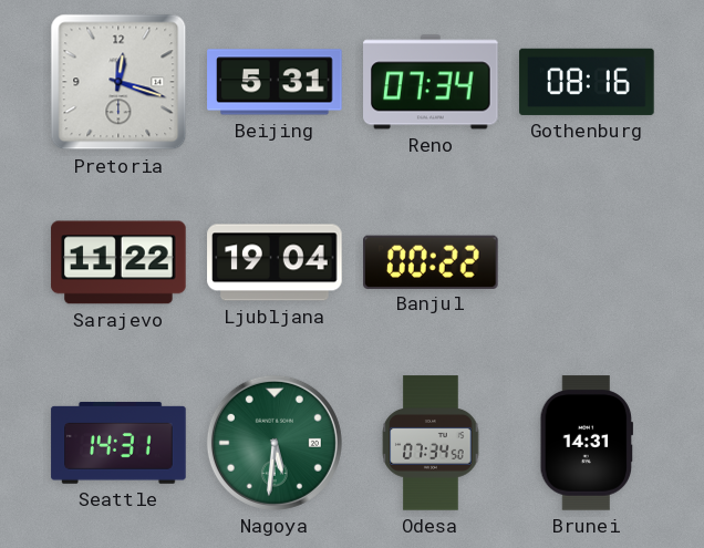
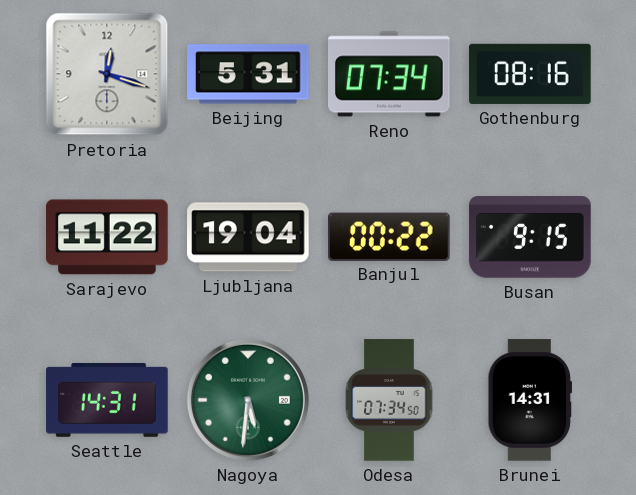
Busan: none -> 9:15 (530, 237)
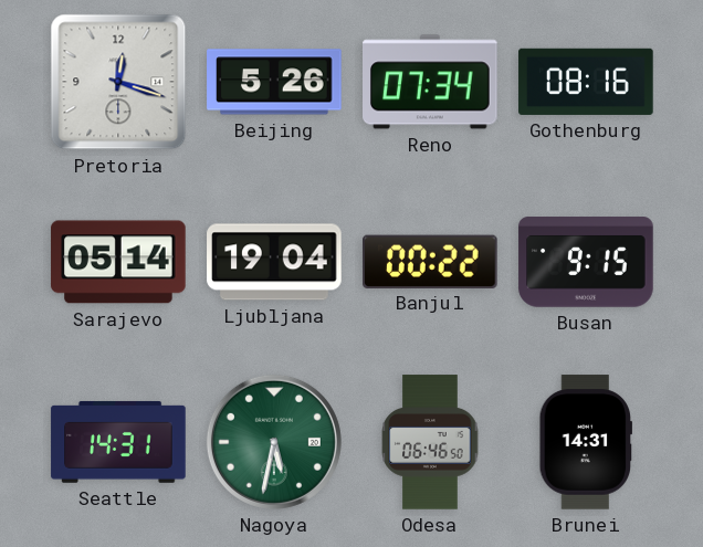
Beijing: 5:31 -> 5:26 (274, 82)
Sarajevo: 11:22 -> 05:14 (118, 262)
Nagoya: 5:31 -> 5:32 (274, 442)
Odesa: 07:34 -> 06:46 (430, 442)
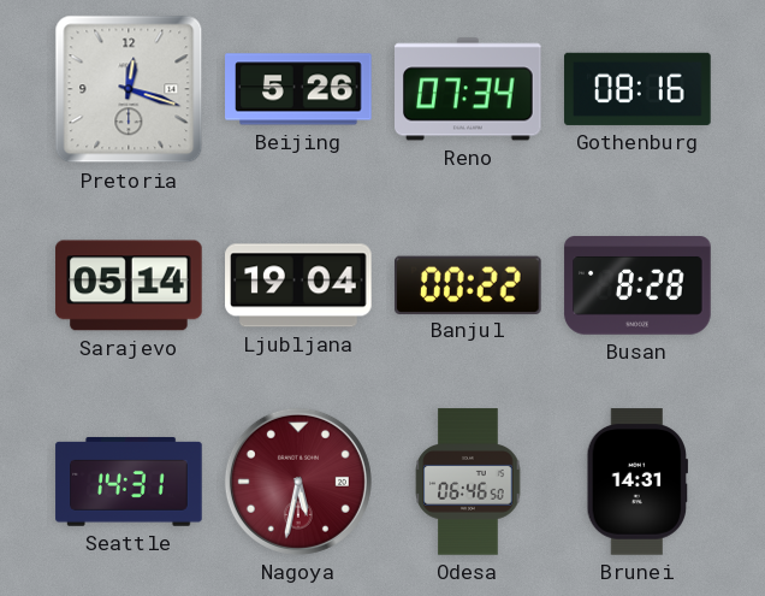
Busan: 9:15 -> 8:28 (637, 285)
Nagoya dial: green -> burgundy (298, 482)
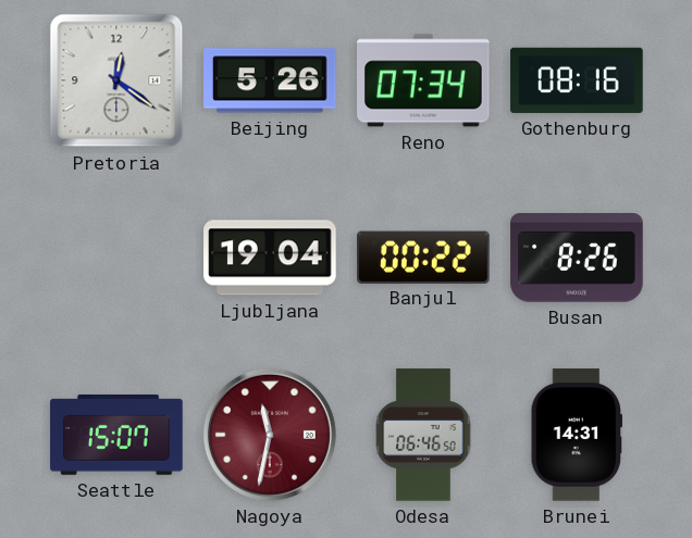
Pretoria: 12:18 -> 12:21 (116, 80)
Sarajevo: 05:14 -> none (129, 285)
Busan: 8:28 -> 8:26 (577, 258)
Seattle: 14:31 -> 15:07 (116, 435)
Nagoya: 5:32 -> 11:32 (270, 435)
